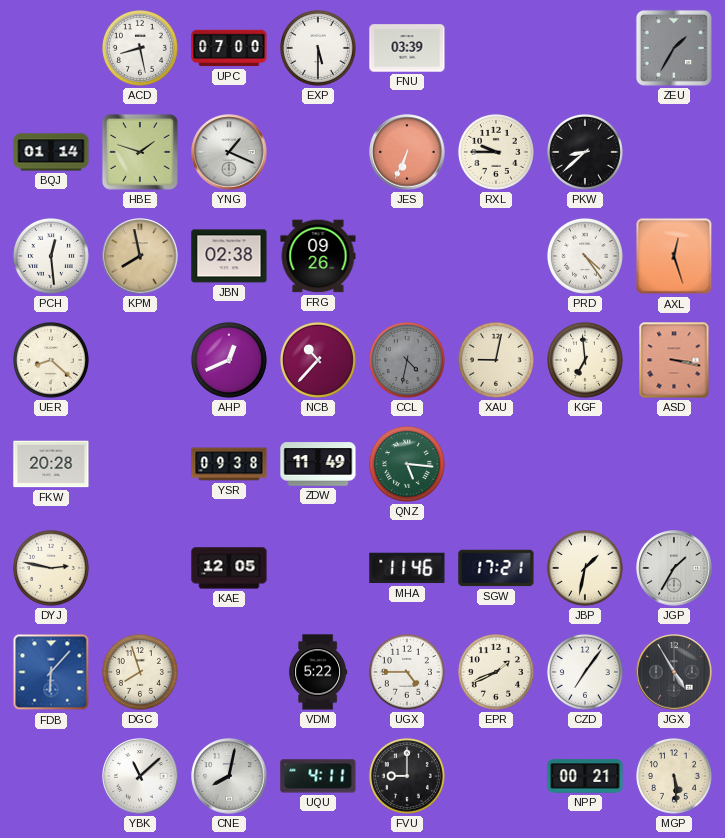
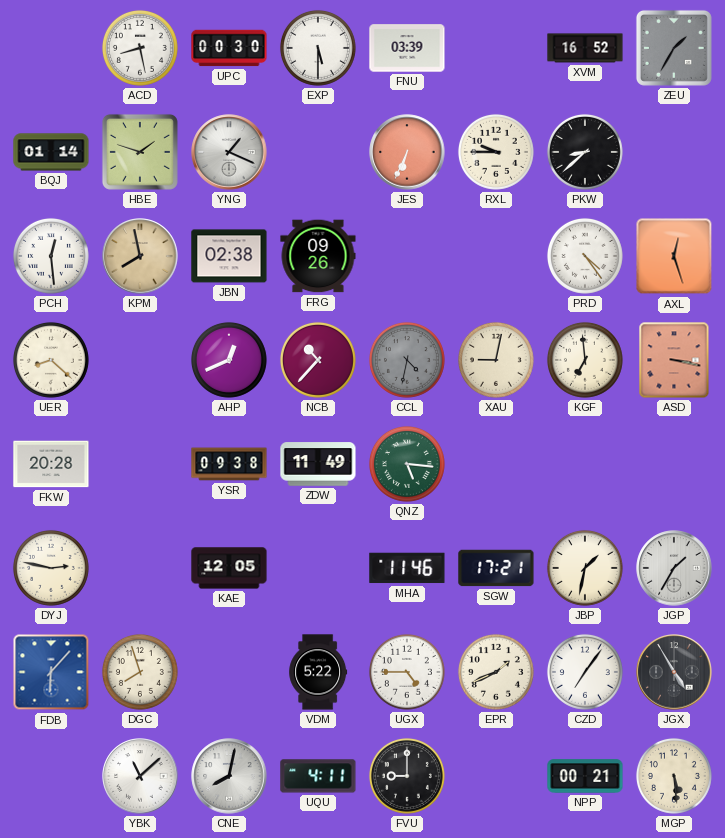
UPC: 07:00 -> 00:30 (229, 48)
XVM: none -> 16:52 (585, 48)
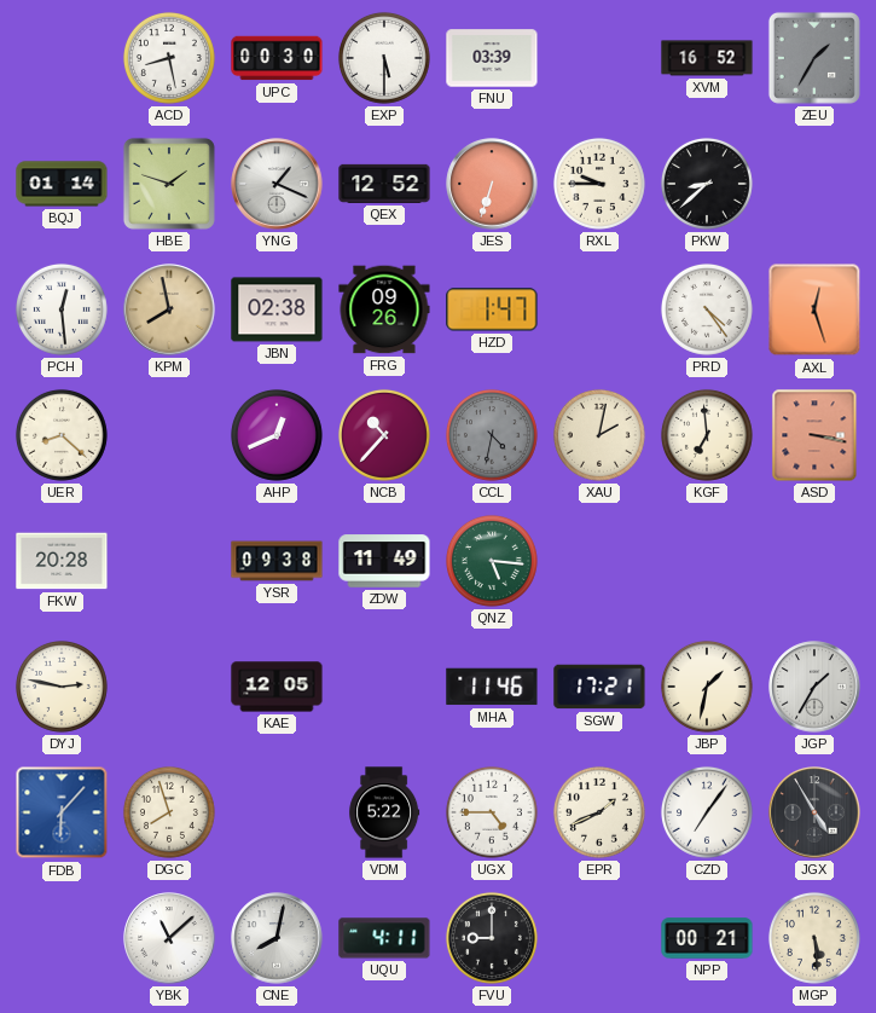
QEX: none -> 12:52 (384, 184)
JES: 6:34 -> 6:33 (492, 184)
HZD: none -> 1:47 (492, 309)
XAU: 9:02 -> 2:02 (599, 435)
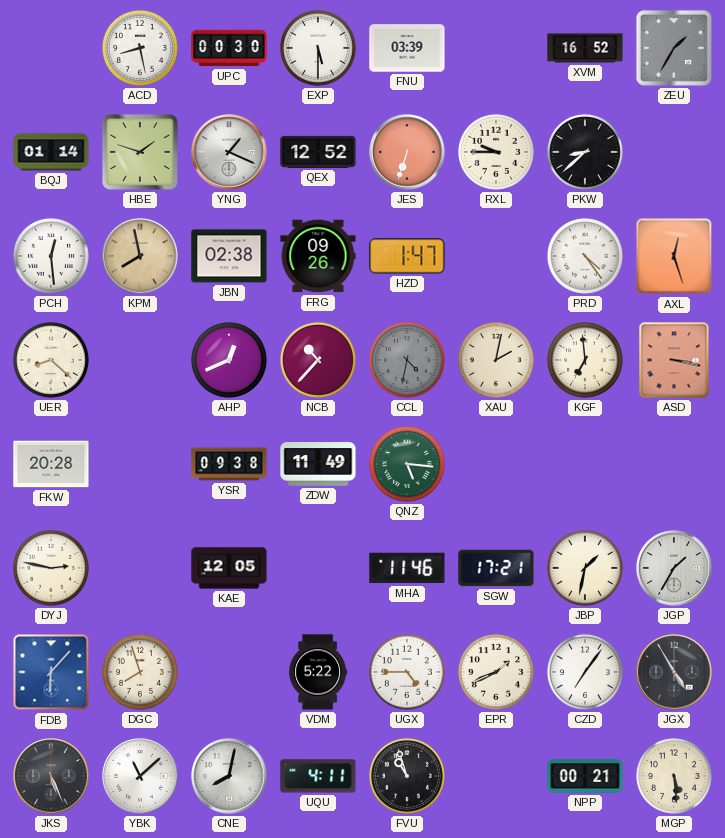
JKS: none -> 5:26 (51, 776)
FVU: 9:00 -> 10:57 (407, 776)
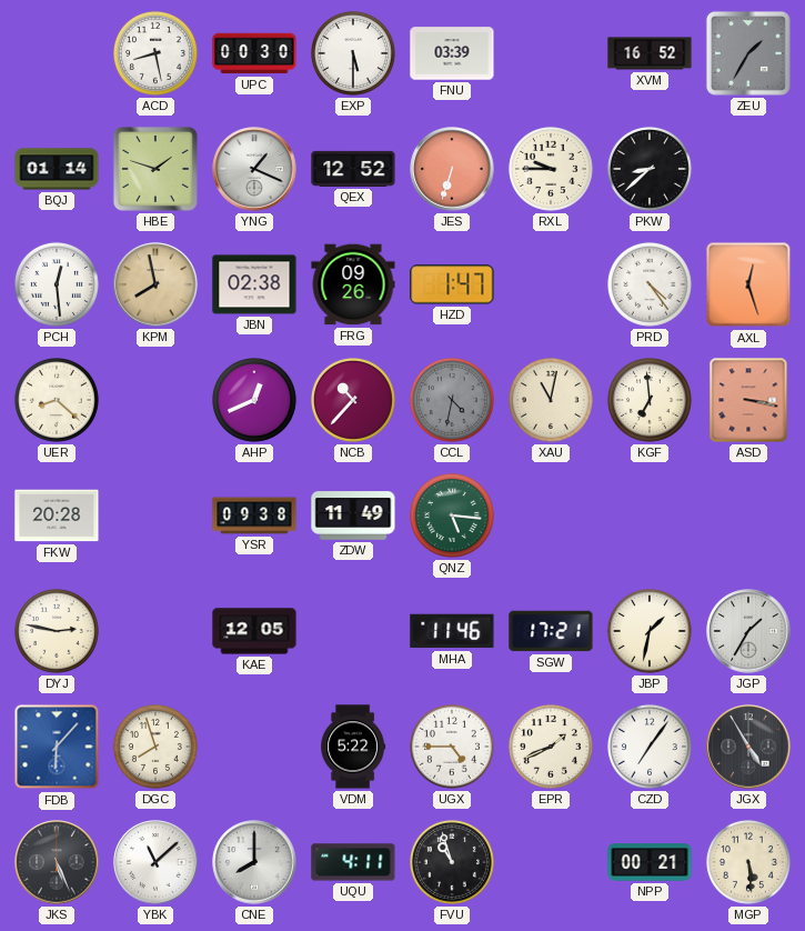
XAU: 2:02 -> 11:02 (551, 400)
CNE: 8:02 -> 8:00 (254, 862)
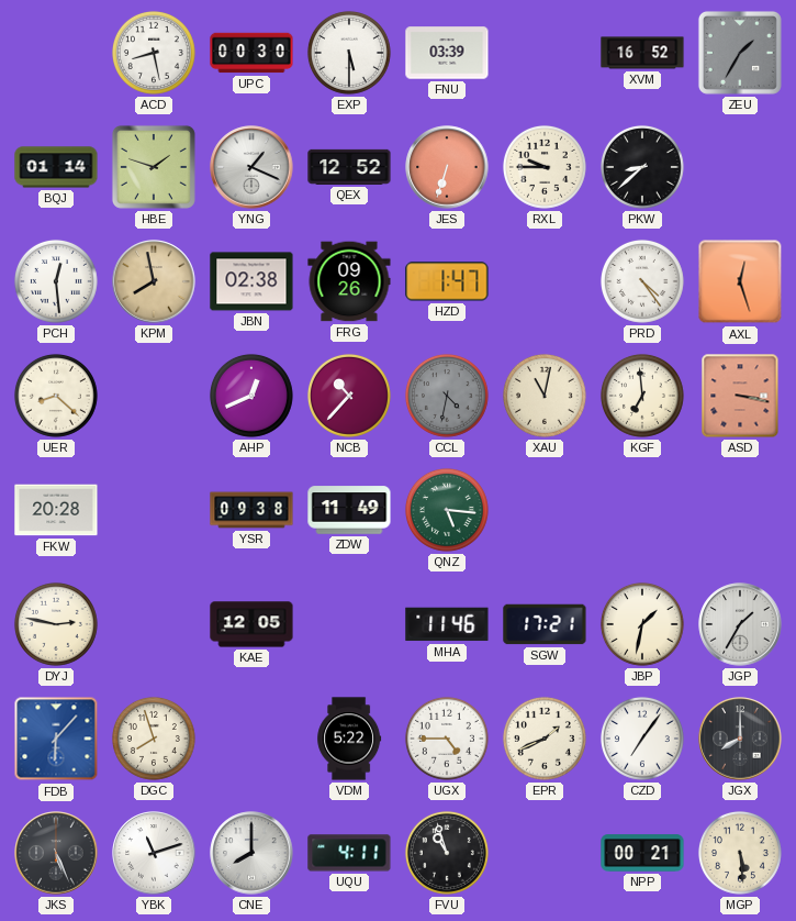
JGX: 4:55 -> 8:00 (740, 739)
YBK: 11:08 -> 11:12 (154, 853)
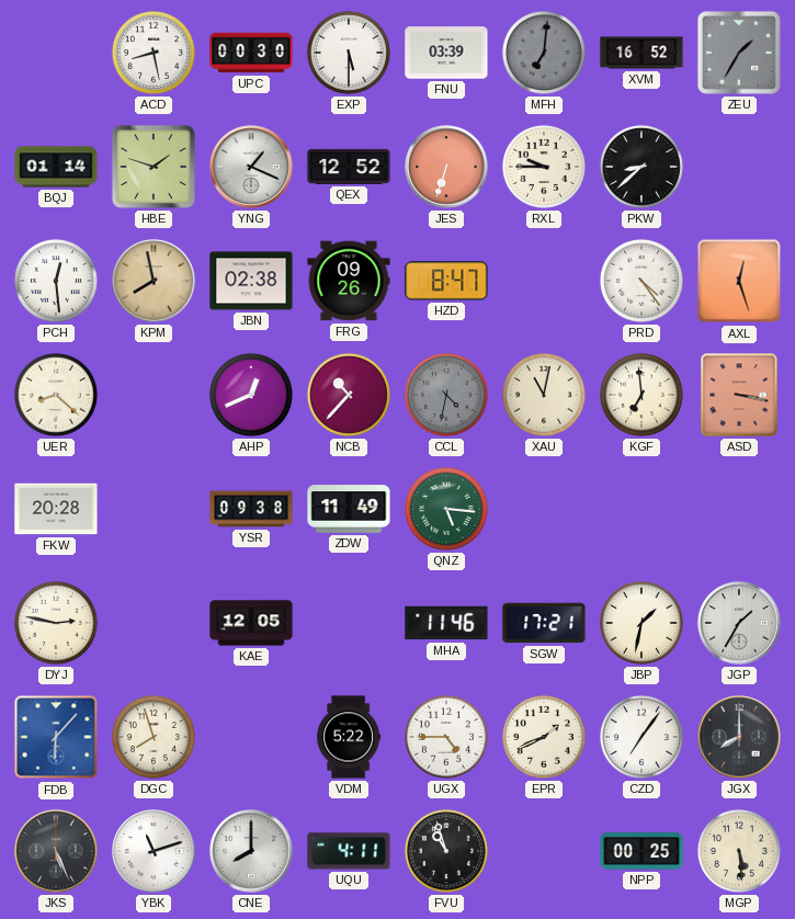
MFH: none -> 7:01 (544, 53)
HZD: 1:47 -> 8:47 (446, 281)
NPP: 00:21 -> 00:25 (641, 851)
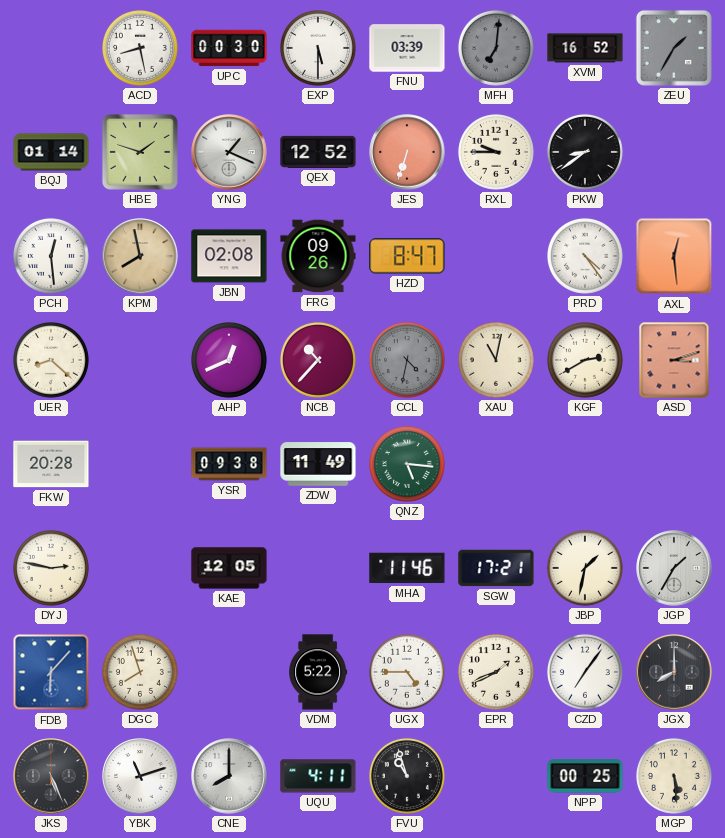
PKW: 8:38 -> 8:39 (585, 152)
JBN: 02:38 -> 02:08 (229, 256)
AXL: 12:27 -> 12:29 (674, 256)
KGF: 6:59 -> 2:40 (585, 360)
ASD: 3:17 -> 3:12 (674, 360)
